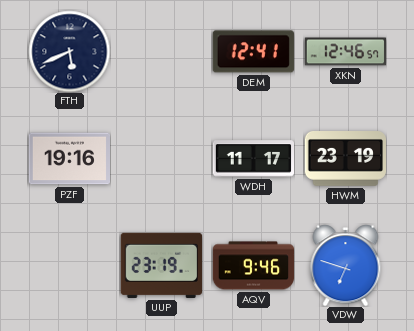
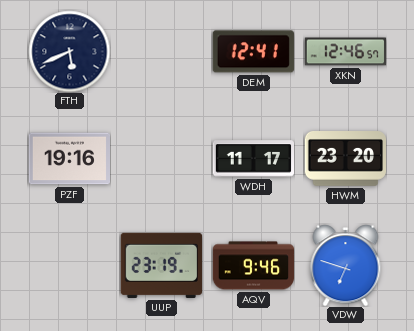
HWM: 23:19 -> 23:20 (345, 159)
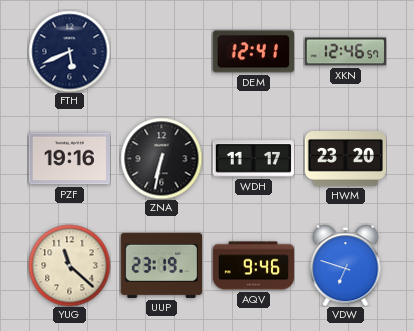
ZNA: none -> 6:32 (161, 158)
YUG: none -> 11:22 (69, 265)
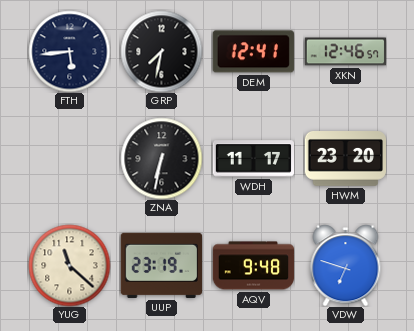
FTH: 5:41 -> 5:44 (69, 51)
GRP: none -> 7:32 (161, 51)
PZF: 19:16 -> none (69, 159)
AQV: 9:46 -> 9:48 (253, 266)
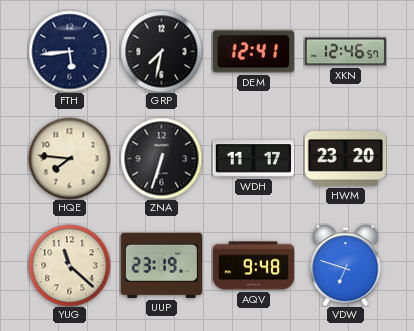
HQE: none -> 7:46 (69, 158)
ZNA: 6:32 -> 6:33 (161, 158)
